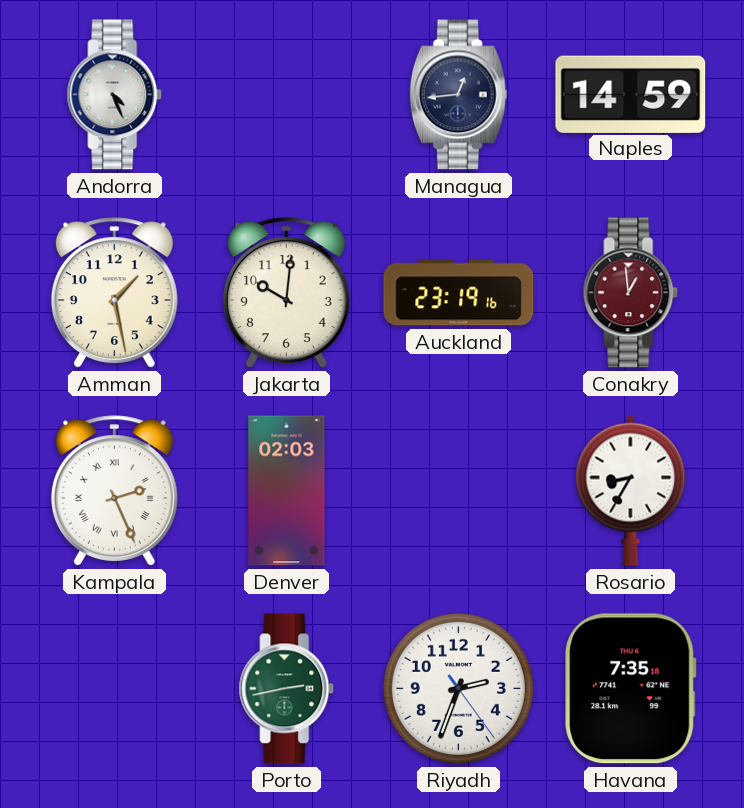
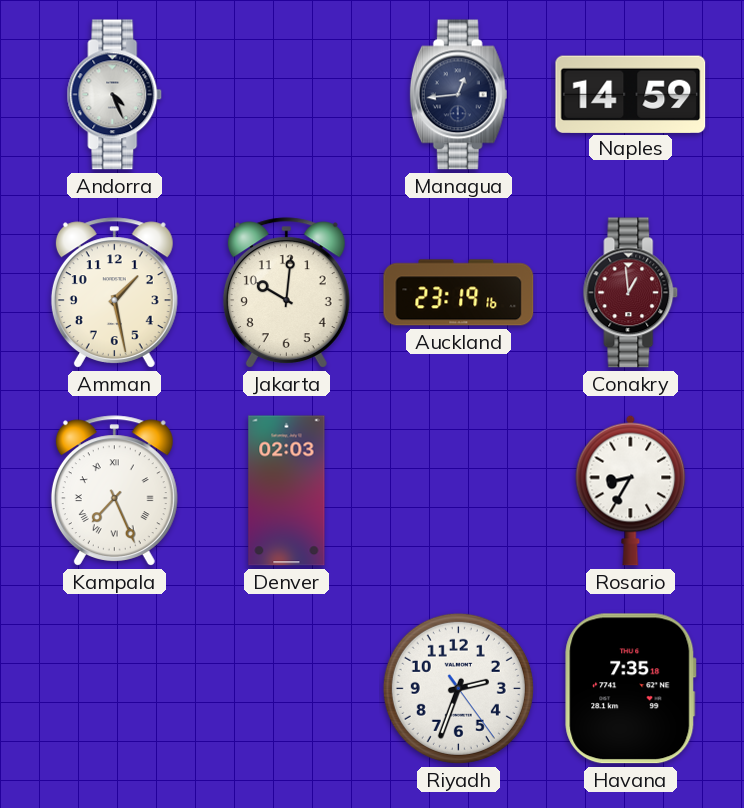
Kampala: 2:26 -> 7:26 (114, 491)
Porto: 2:43 -> none (287, 689)
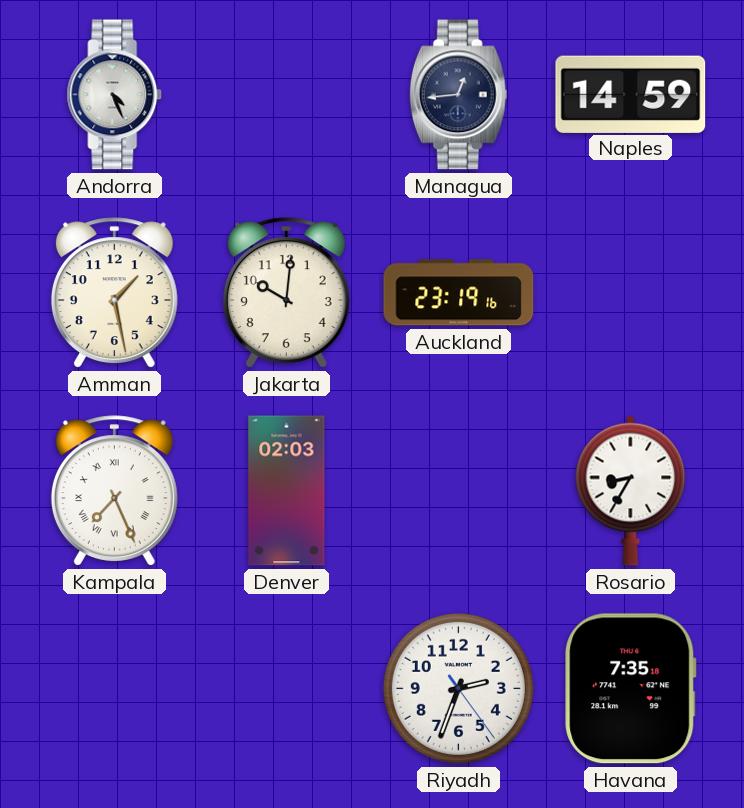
Conakry: 12:59 -> none (631, 293)
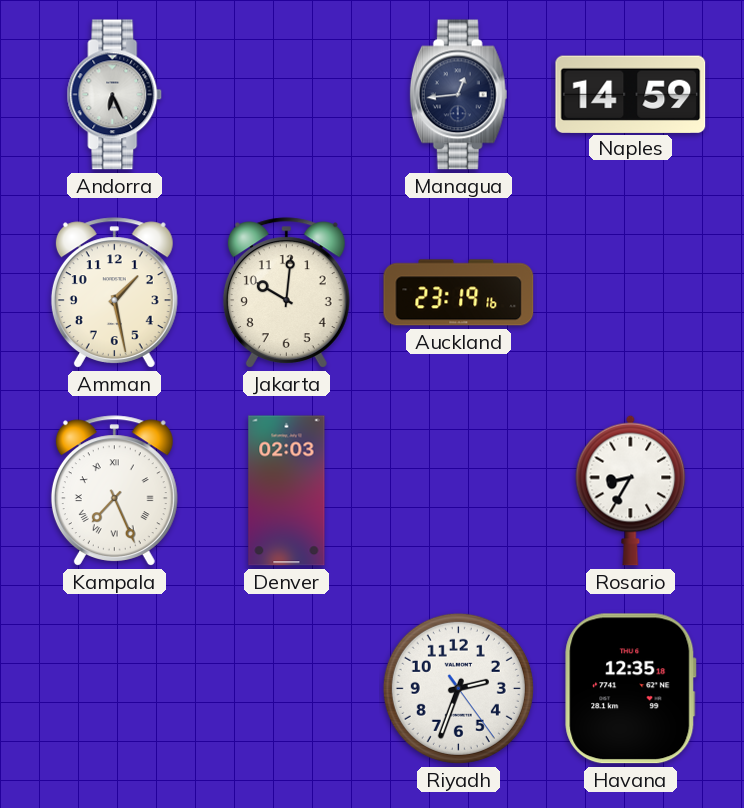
Andorra: 4:26 -> 6:26 (115, 95)
Havana: 7:35 -> 12:35 (631, 689)
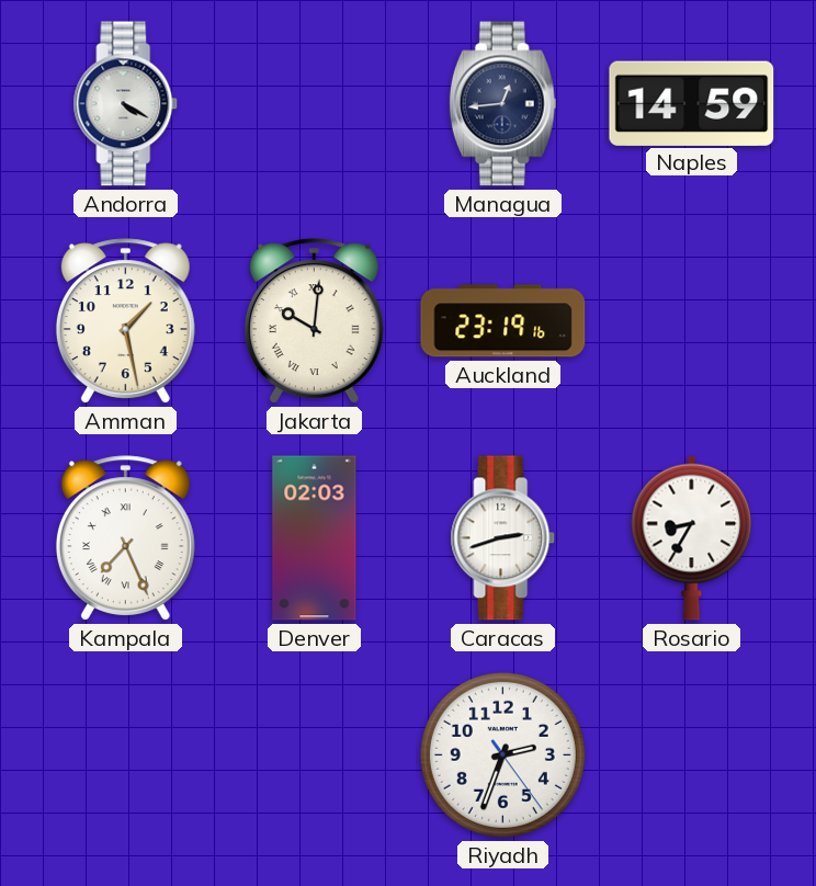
Andorra: 6:26 -> 4:20 (126, 104)
Jakarta numerals: Arabic -> Roman (314, 321)
Caracas: none -> 2:42 (503, 538)
Havana: 12:35 -> none (631, 689)
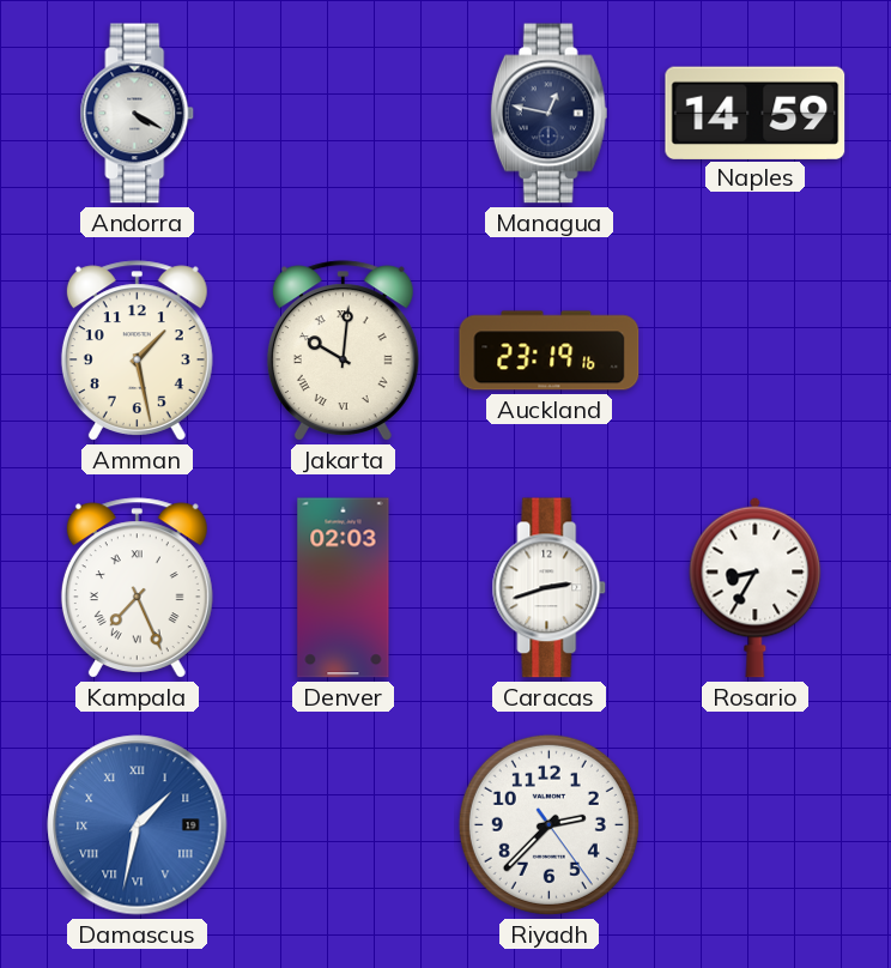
Managua: 12:44 -> 12:47 (548, 114)
Damascus: none -> 1:32 (138, 825)
Riyadh: 2:33 -> 2:37 (548, 824)
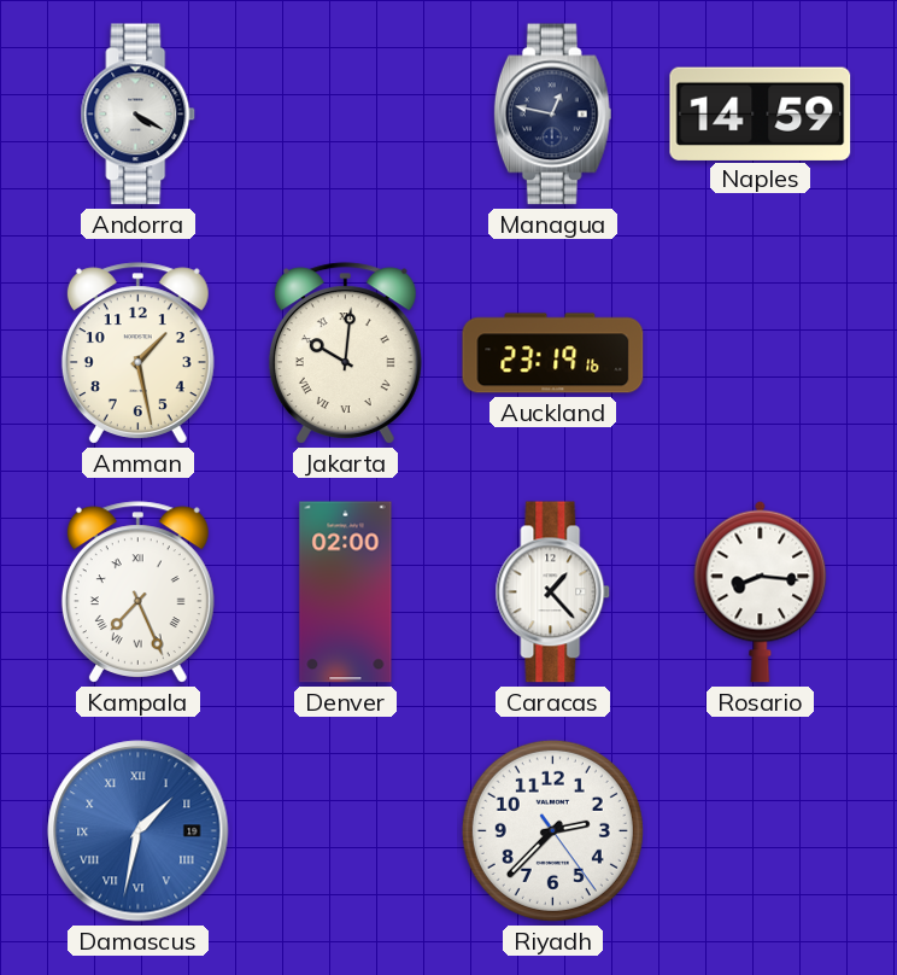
Denver: 02:03 -> 02:00 (346, 592)
Caracas: 2:42 -> 1:23 (553, 592)
Rosario: 8:35 -> 8:16 (761, 591)
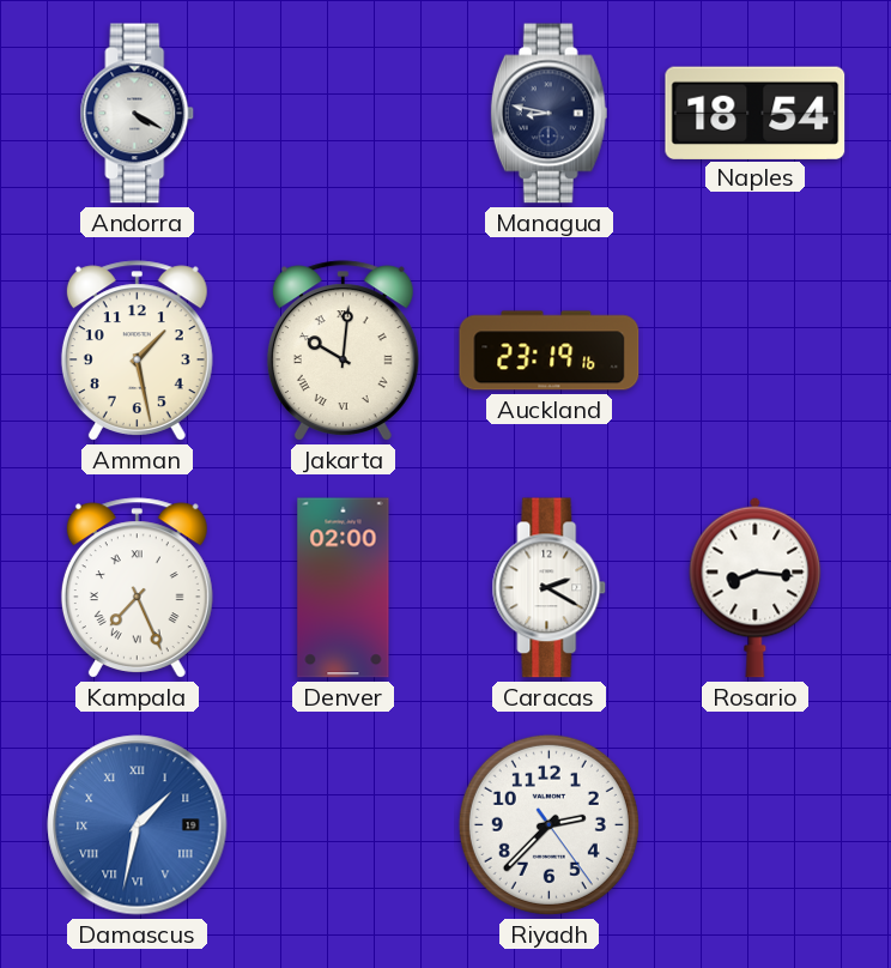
Managua: 12:47 -> 8:47 (548, 114)
Naples: 14:59 -> 18:54 (756, 113)
Caracas: 1:23 -> 2:20 (550, 588)
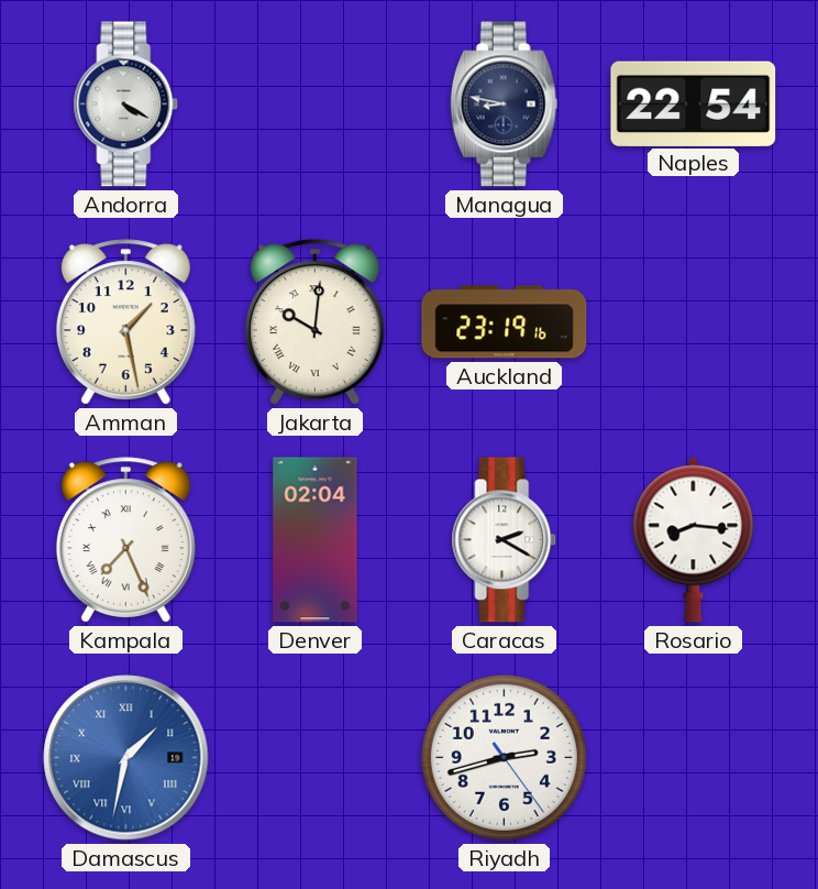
Naples: 18:54 -> 22:54 (694, 103)
Denver: 02:00 -> 02:04 (316, 540)
Riyadh: 2:37 -> 2:42 (504, 757)
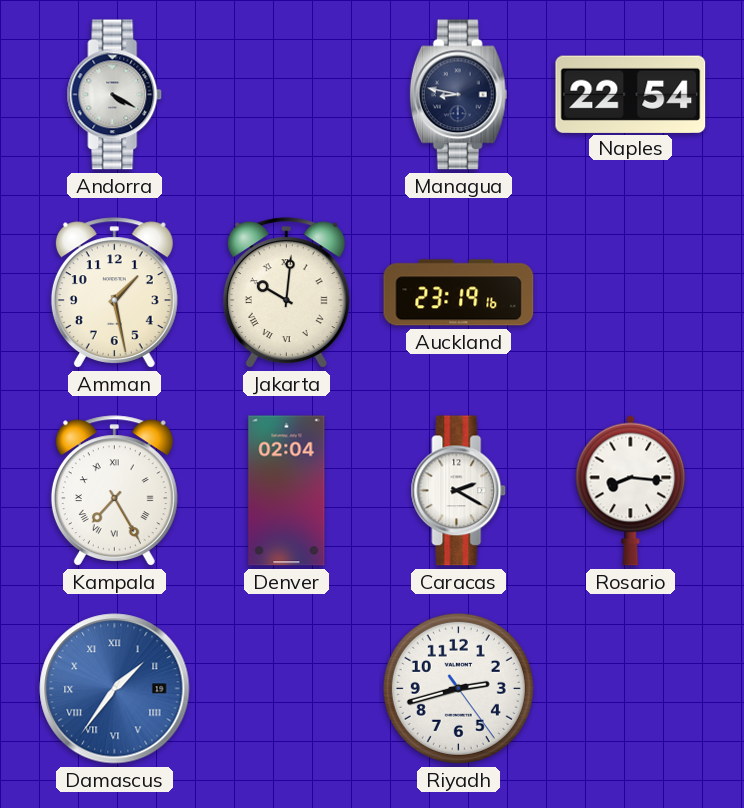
Kampala: 7:26 -> 7:25 (114, 491)
Damascus: 1:32 -> 1:36 (115, 689)
